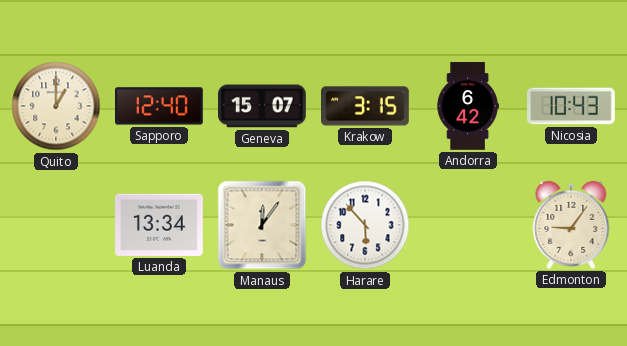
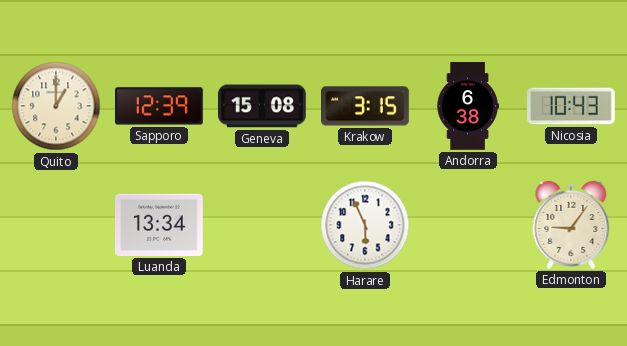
Sapporo: 12:40 -> 12:39 (160, 106)
Geneva: 15:07 -> 15:08 (263, 106)
Andorra: 6:42 -> 6:38 (468, 106)
Manaus: 12:06 -> none (262, 225)
Harare: 5:53 -> 5:56 (365, 225)
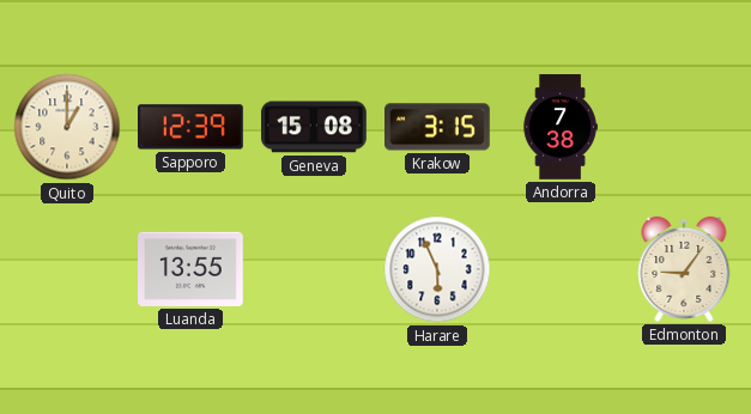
Andorra: 6:38 -> 7:38 (561, 127)
Nicosia: 10:43 -> none (572, 106)
Luanda: 13:34 -> 13:55 (192, 269)
